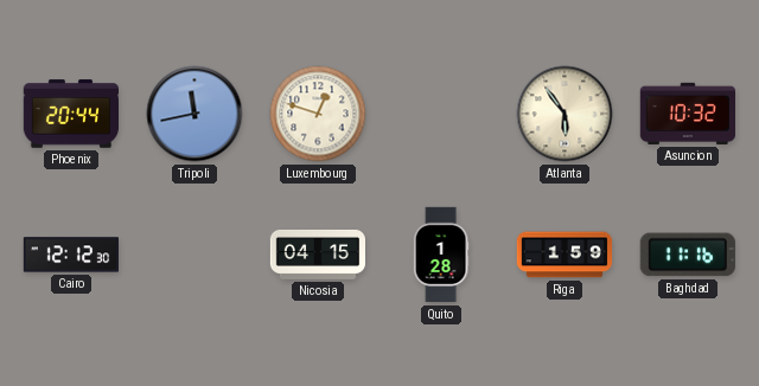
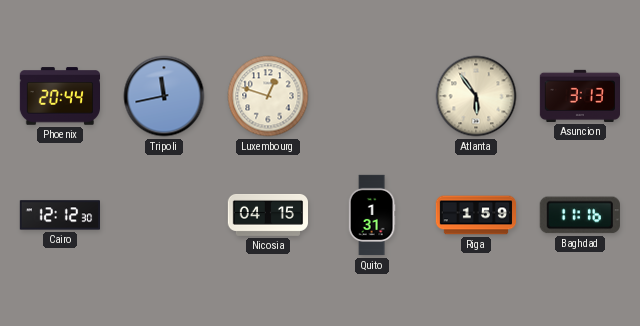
Asuncion: 10:32 -> 3:13 (579, 96)
Quito: 1:28 -> 1:31 (372, 215)
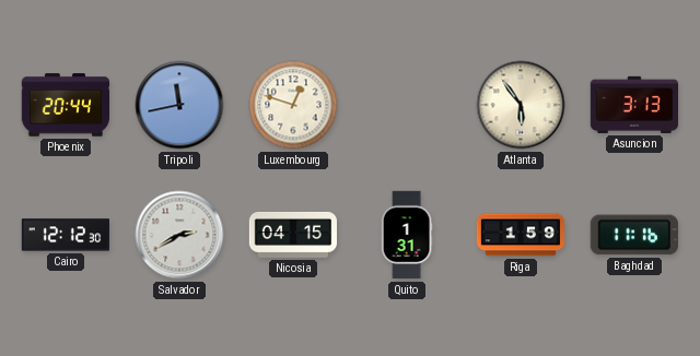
Salvador: none -> 2:40 (179, 235)
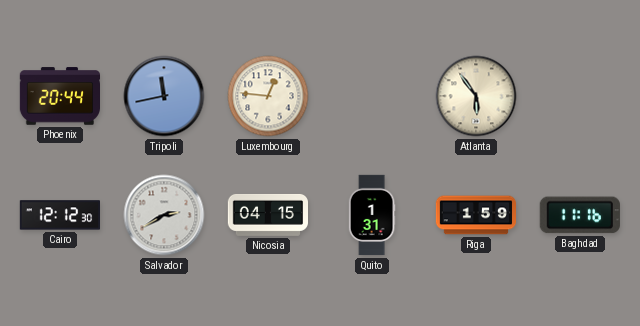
Luxembourg: 12:48 -> 12:46 (268, 96)
Asuncion: 3:13 -> none (633, 105)
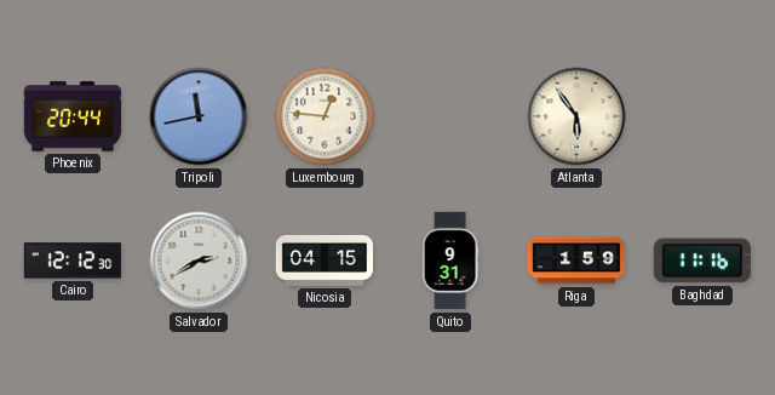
Quito: 1:31 -> 9:31 (450, 261)
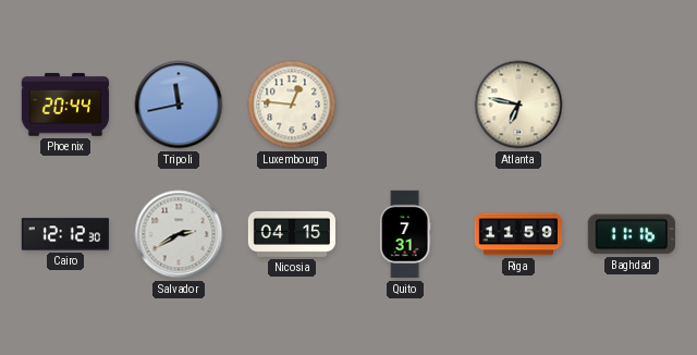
Atlanta: 5:54 -> 6:47 (518, 105)
Quito: 9:31 -> 7:31 (405, 234)
Riga: 1:59 -> 11:59 (518, 234)
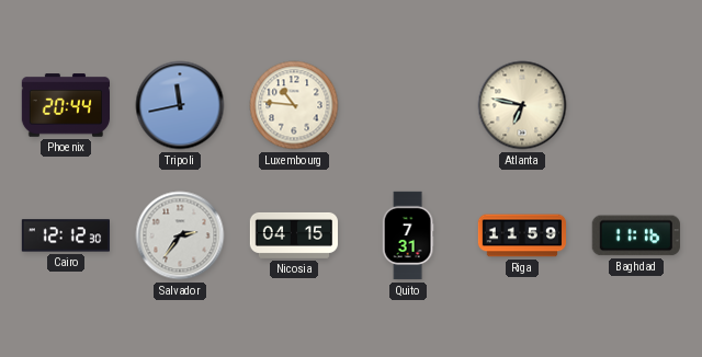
Luxembourg: 12:46 -> 10:46 (294, 105)
Salvador: 2:40 -> 2:36 (180, 235)
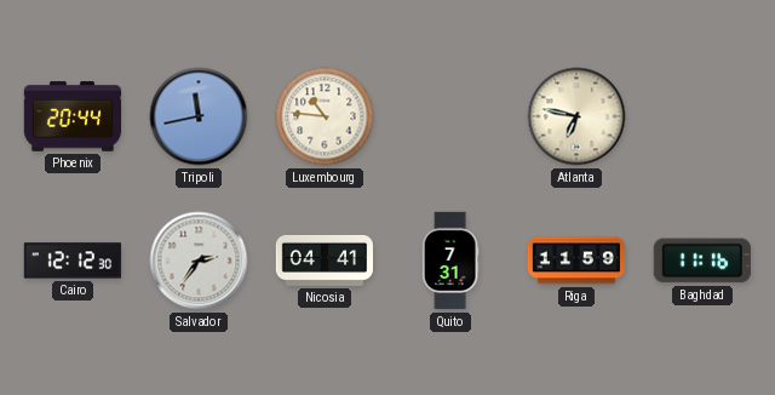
Nicosia: 04:15 -> 04:41 (323, 261)
